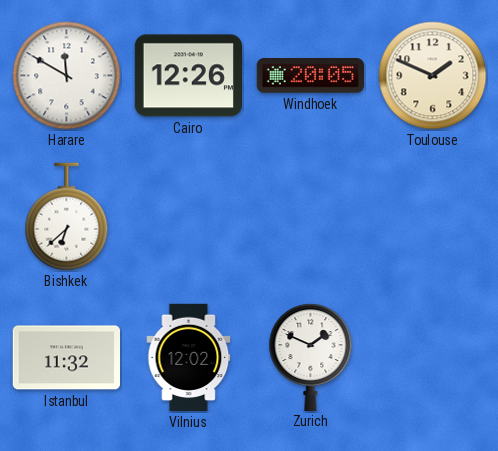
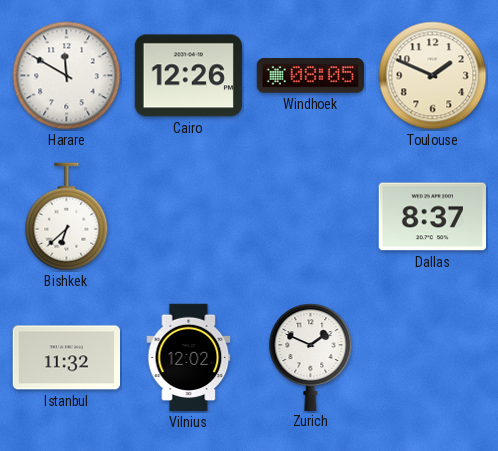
Windhoek: 20:05 -> 08:05 (310, 76)
Dallas: none -> 8:37 (432, 217)
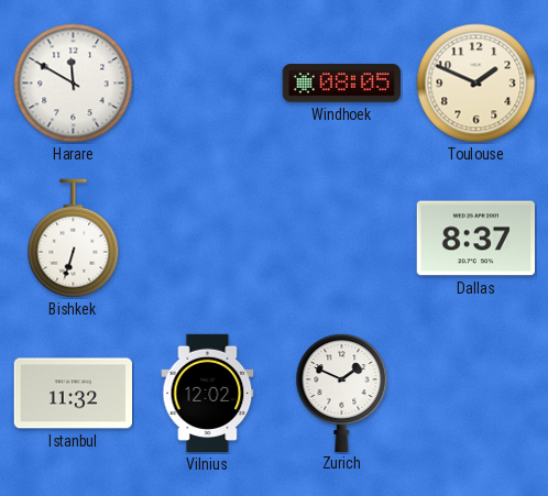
Cairo: 12:26 -> none (188, 76)
Bishkek: 6:38 -> 6:33 (74, 239)
